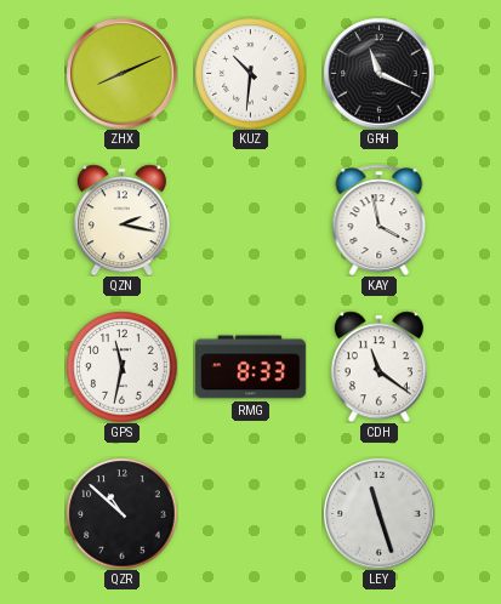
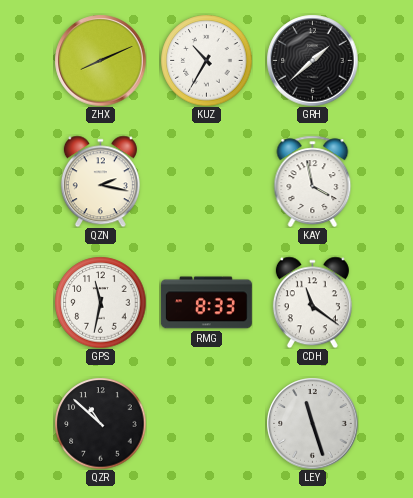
KUZ: 10:31 -> 10:35 (206, 60)
GRH: 11:19 -> 1:38 (312, 60)
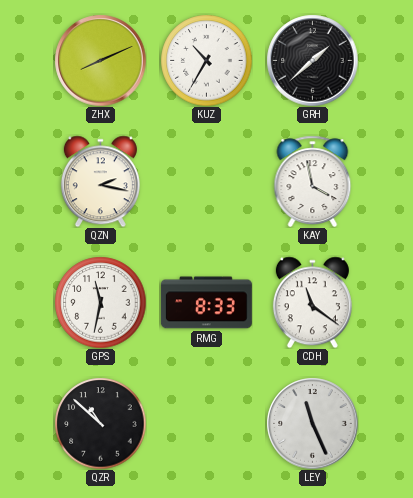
LEY: 11:27 -> 11:26 (312, 423)
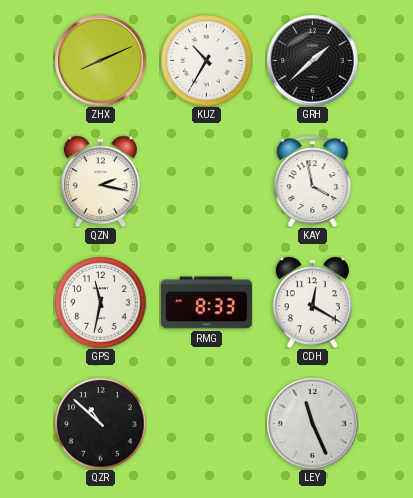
CDH: 11:21 -> 12:20 (312, 302)
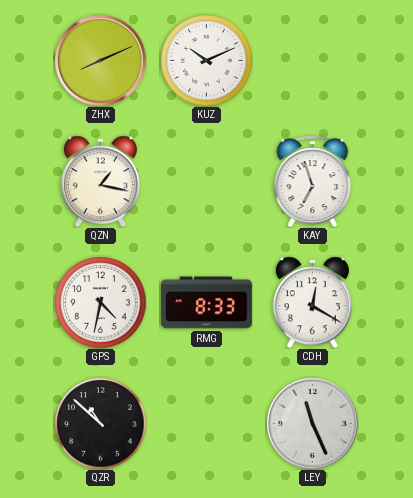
KUZ: 10:35 -> 10:11 (206, 60)
GRH: 1:38 -> none (312, 60)
QZN: 2:17 -> 1:17 (100, 181)
KAY: 3:58 -> 6:57 (313, 181)
GPS: 11:32 -> 4:32 (100, 302)
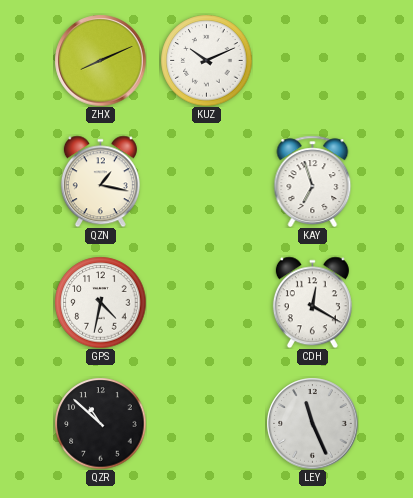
RMG: 8:33 -> none (206, 303)
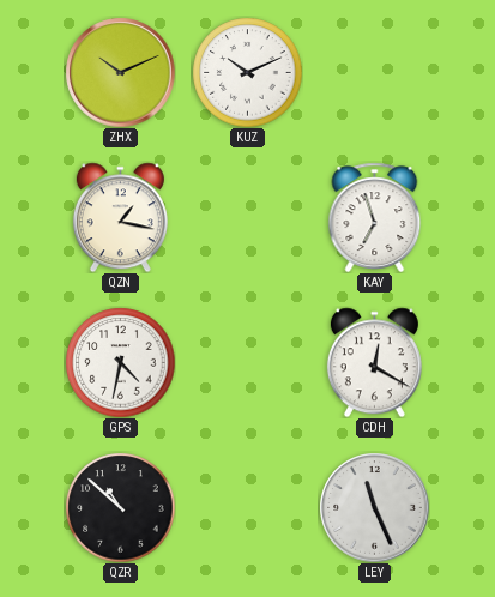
ZHX: 8:11 -> 10:11 (120, 72)
